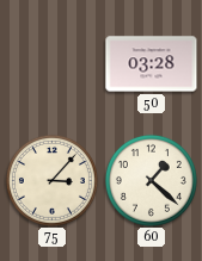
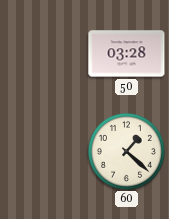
75: 3:07 -> none (51, 180)
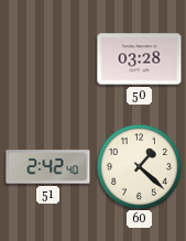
51: none -> 2:42 (48, 167)
